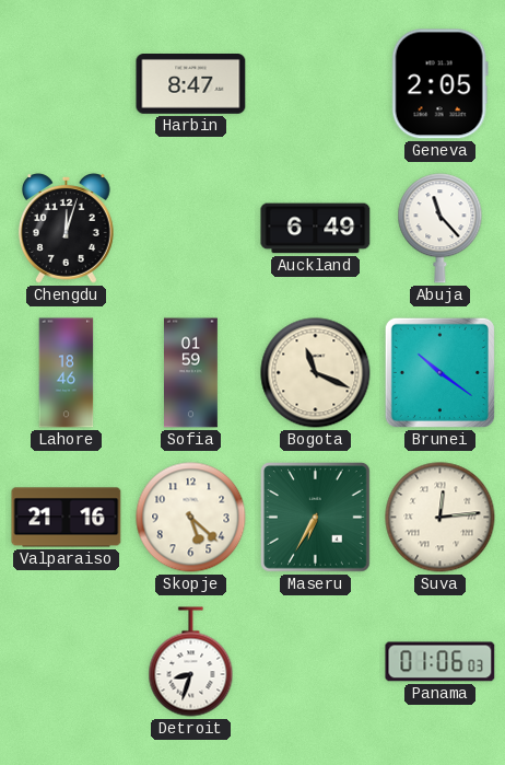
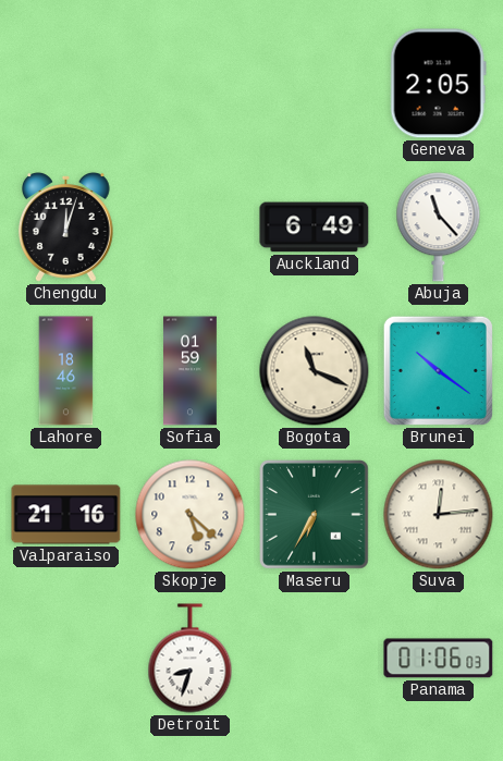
Harbin: 8:47 -> none (191, 84)
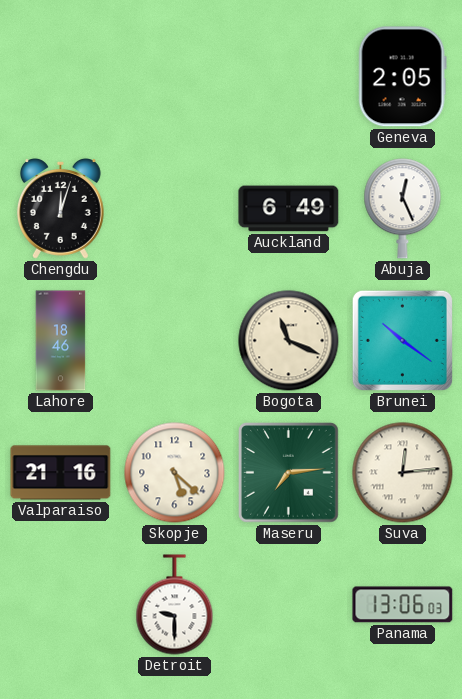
Abuja: 11:23 -> 12:26 (403, 209)
Sofia: 01:59 -> none (191, 371)
Maseru: 6:35 -> 7:14 (289, 473)
Detroit: 8:33 -> 9:30 (175, 605)
Panama: 01:06 -> 13:06 (403, 605)
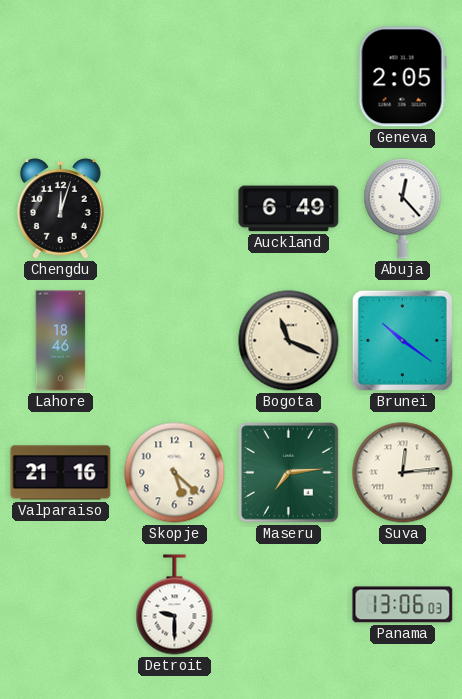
Abuja: 12:26 -> 12:23 (403, 209)
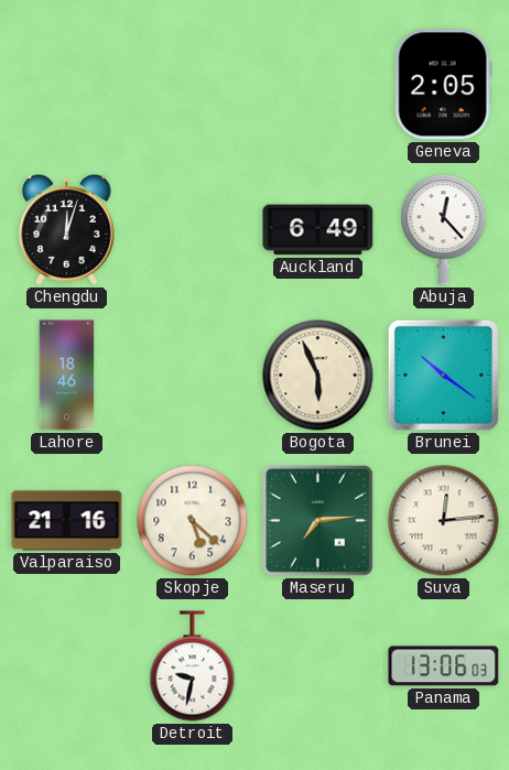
Bogota: 11:19 -> 5:56 (318, 376)
Detroit: 9:30 -> 9:32 (193, 666)
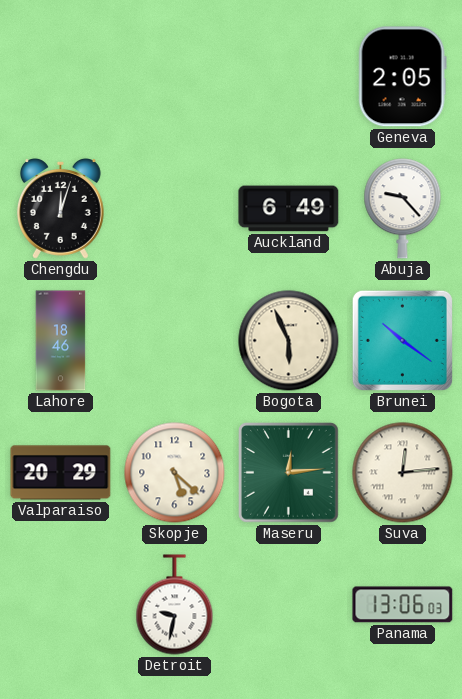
Abuja: 12:23 -> 9:23 (403, 209)
Valparaiso: 21:16 -> 20:29 (61, 473)
Maseru: 7:14 -> 12:14 (289, 473)
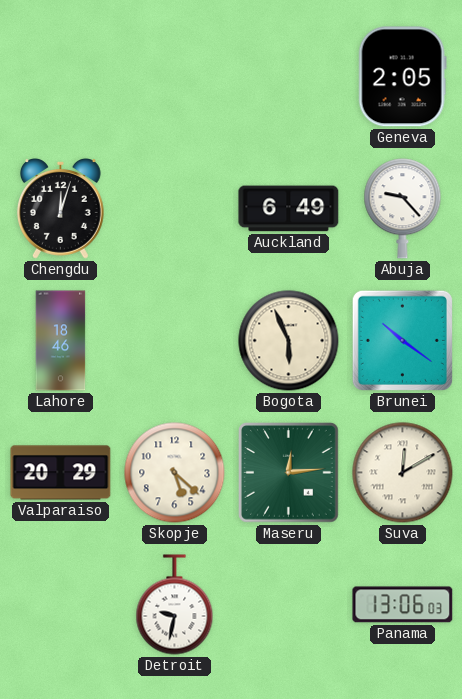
Suva: 12:14 -> 12:10 (403, 473)
